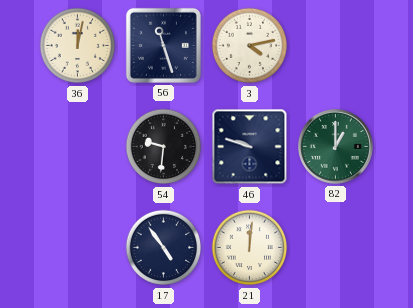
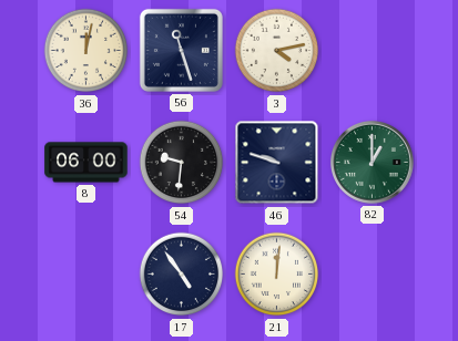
8: none -> 06:00 (86, 163)
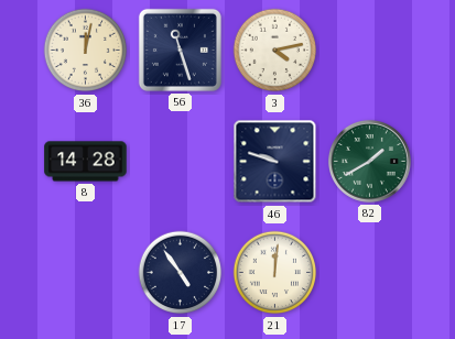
8: 06:00 -> 14:28 (86, 162)
54: 9:31 -> none (182, 163)
82: 1:00 -> 1:40 (369, 161)
